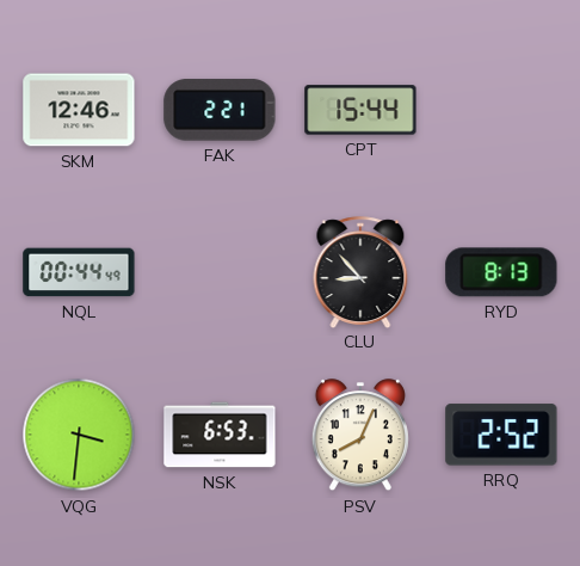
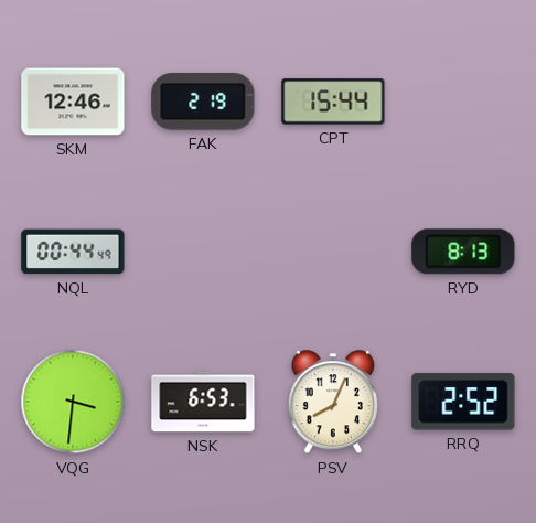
FAK: 2:21 -> 2:19 (203, 102)
CLU: 8:53 -> none (360, 272)
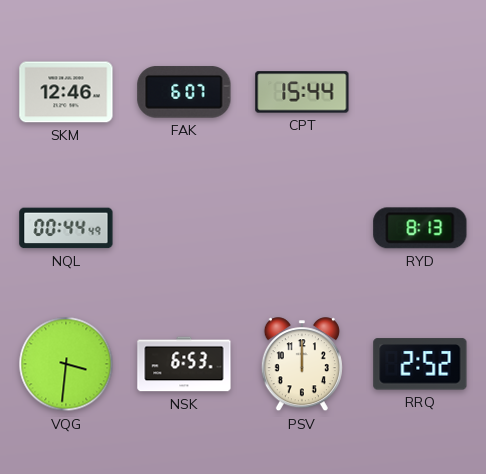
FAK: 2:19 -> 6:07 (184, 92)
PSV: 8:04 -> 12:00 (302, 365)
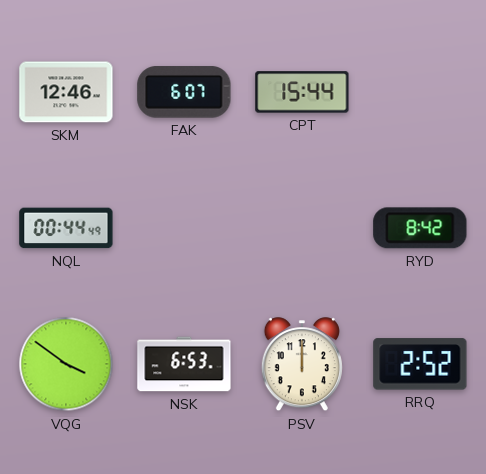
RYD: 8:13 -> 8:42 (420, 228)
VQG: 3:31 -> 3:51 (66, 364)
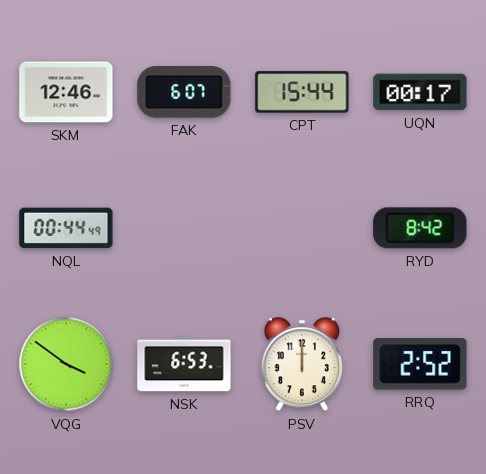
UQN: none -> 00:17 (420, 92)
